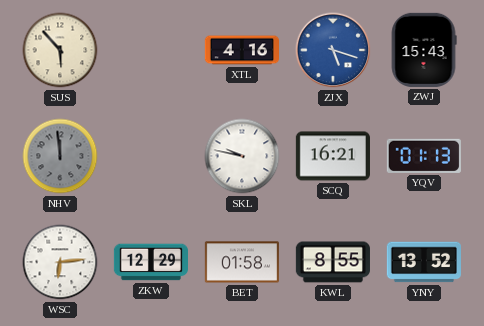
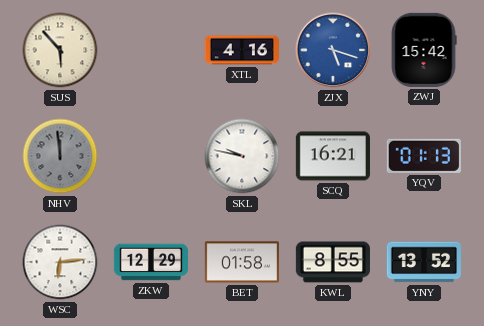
ZWJ: 15:43 -> 15:42 (424, 50)
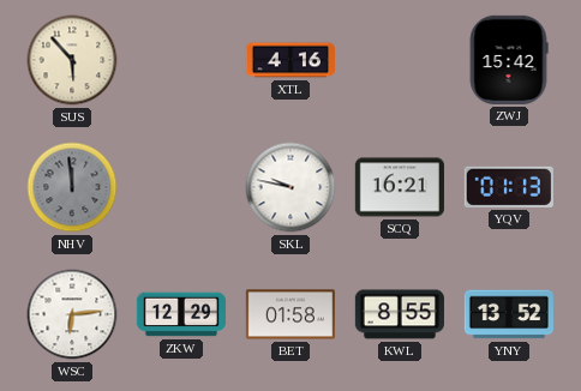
ZJX: 5:18 -> none (333, 50)
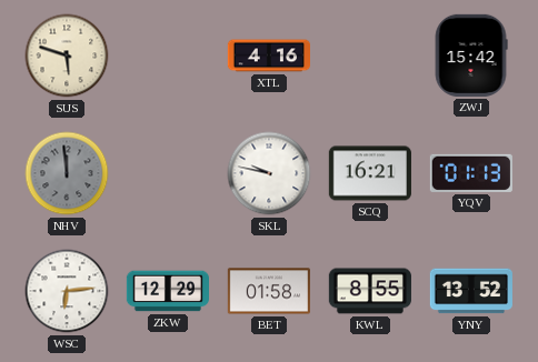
SUS: 5:53 -> 5:48 (67, 56)
